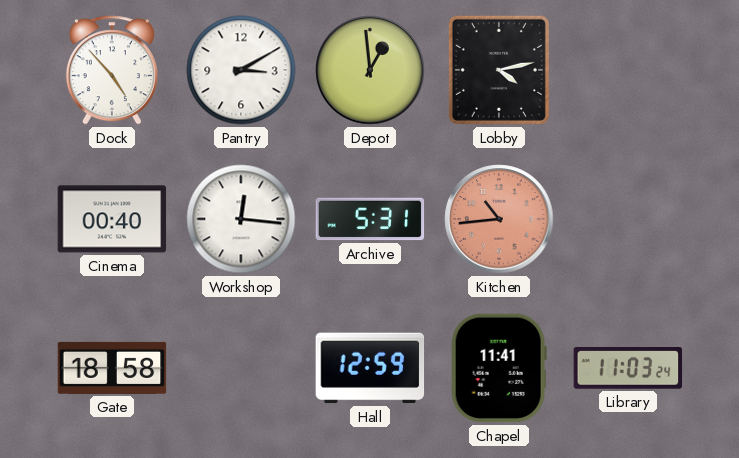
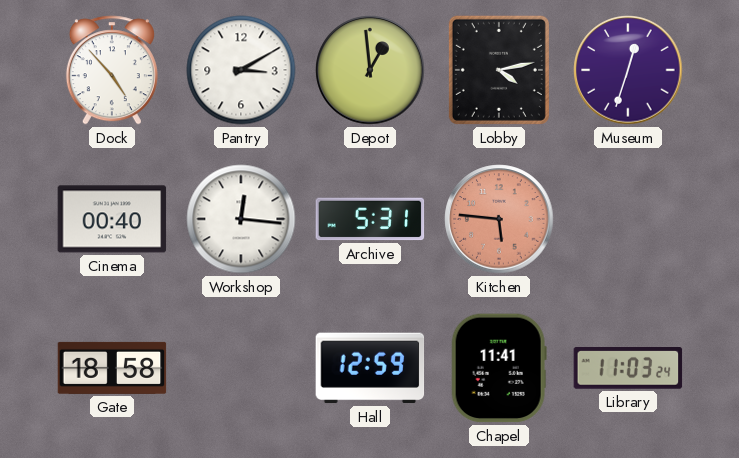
Museum: none -> 12:33 (628, 70)
Kitchen: 10:44 -> 5:46 (499, 219)
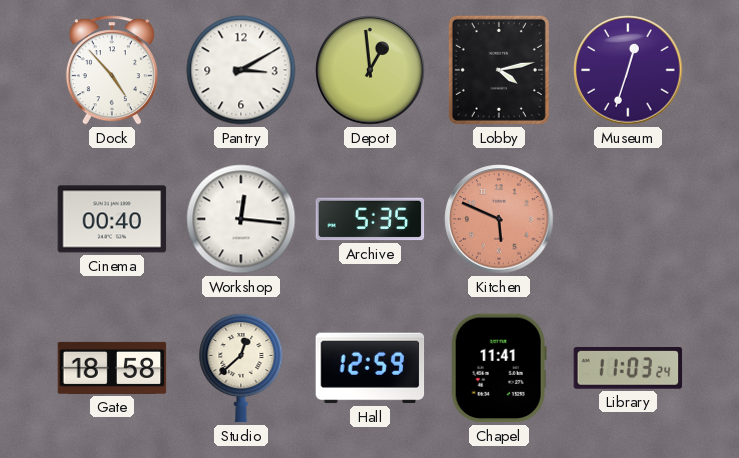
Archive: 5:31 -> 5:35 (370, 219)
Kitchen: 5:46 -> 5:49 (499, 219)
Studio: none -> 12:38 (241, 368)
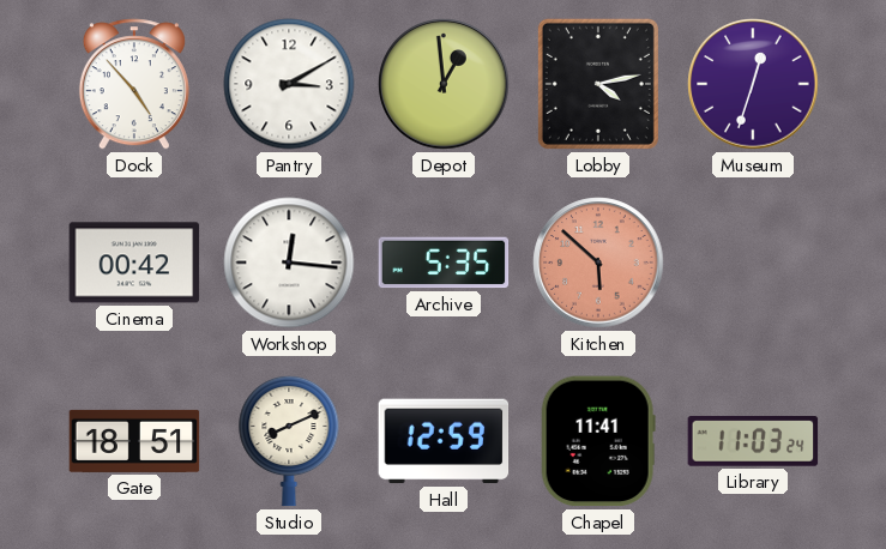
Cinema: 00:40 -> 00:42 (134, 263)
Kitchen: 5:49 -> 5:52 (598, 263)
Gate: 18:58 -> 18:51 (134, 441)
Studio: 12:38 -> 8:11 (289, 441)
